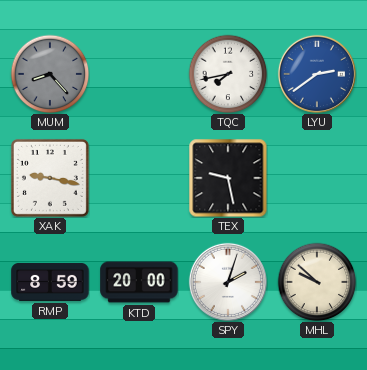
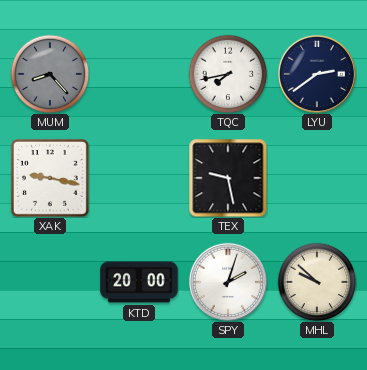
LYU dial: blue -> navy (317, 74)
RMP: 8:59 -> none (50, 282)
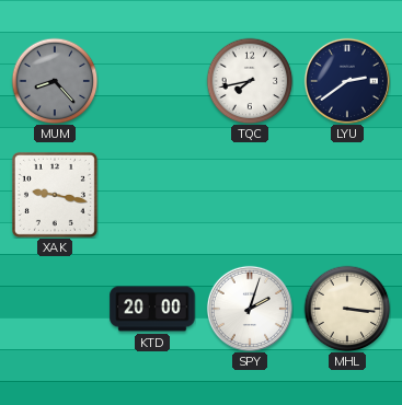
TEX: 9:28 -> none (228, 178)
MHL: 9:52 -> 3:16 (347, 309)
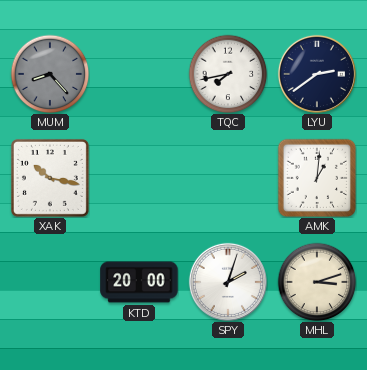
XAK: 9:17 -> 10:17 (50, 178)
AMK: none -> 1:01 (316, 177)
MHL: 3:16 -> 3:12 (317, 282)
